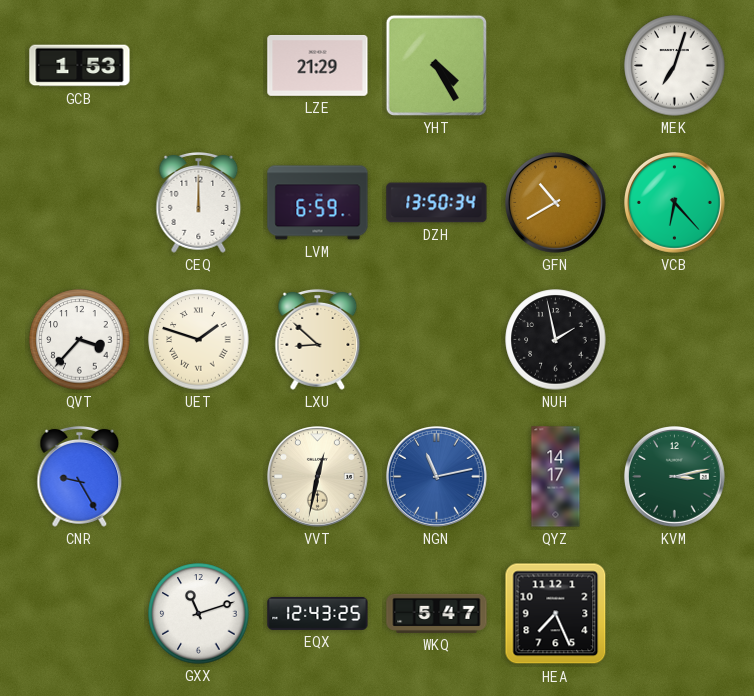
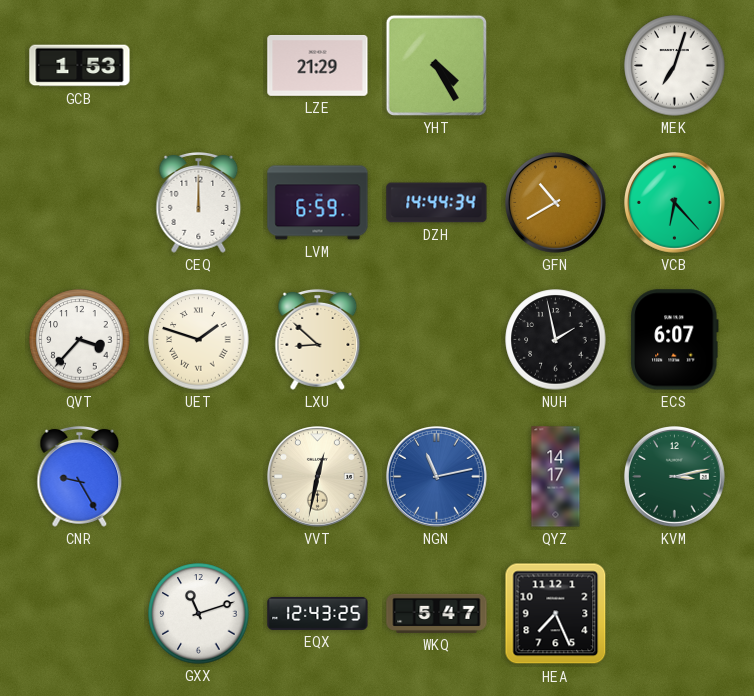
DZH: 13:50 -> 14:44 (437, 203)
ECS: none -> 6:07 (675, 340)
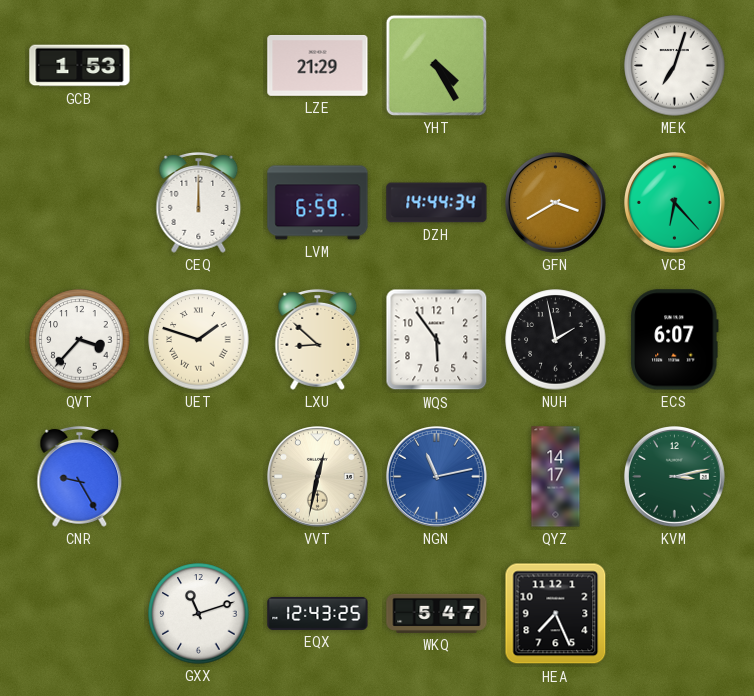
GFN: 10:40 -> 3:40 (556, 203)
WQS: none -> 5:54 (437, 340)
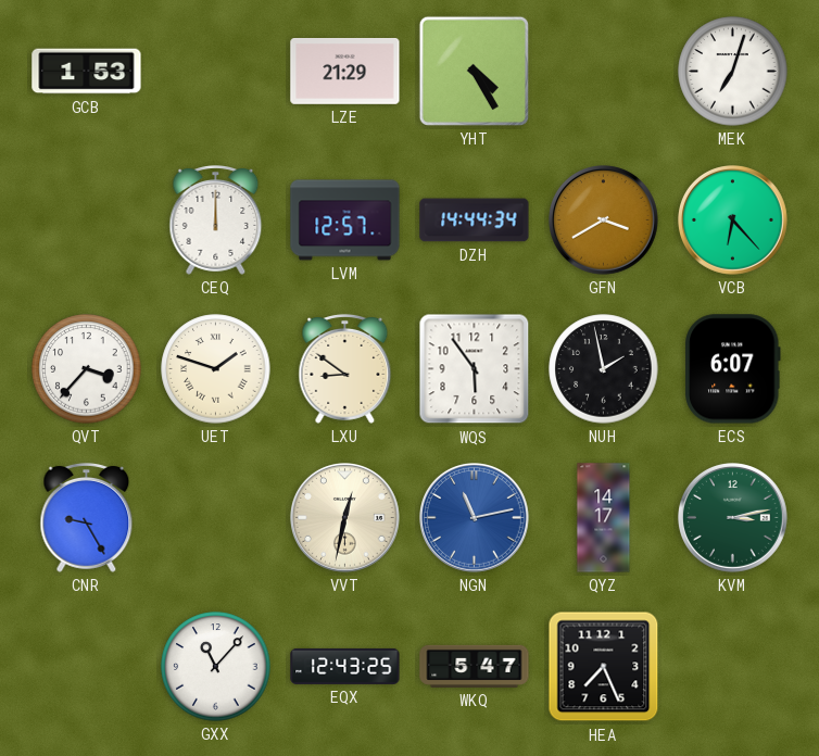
LVM: 6:59 -> 12:57 (345, 220)
LXU: 8:52 -> 8:51 (345, 368)
GXX: 11:12 -> 11:07 (216, 667)
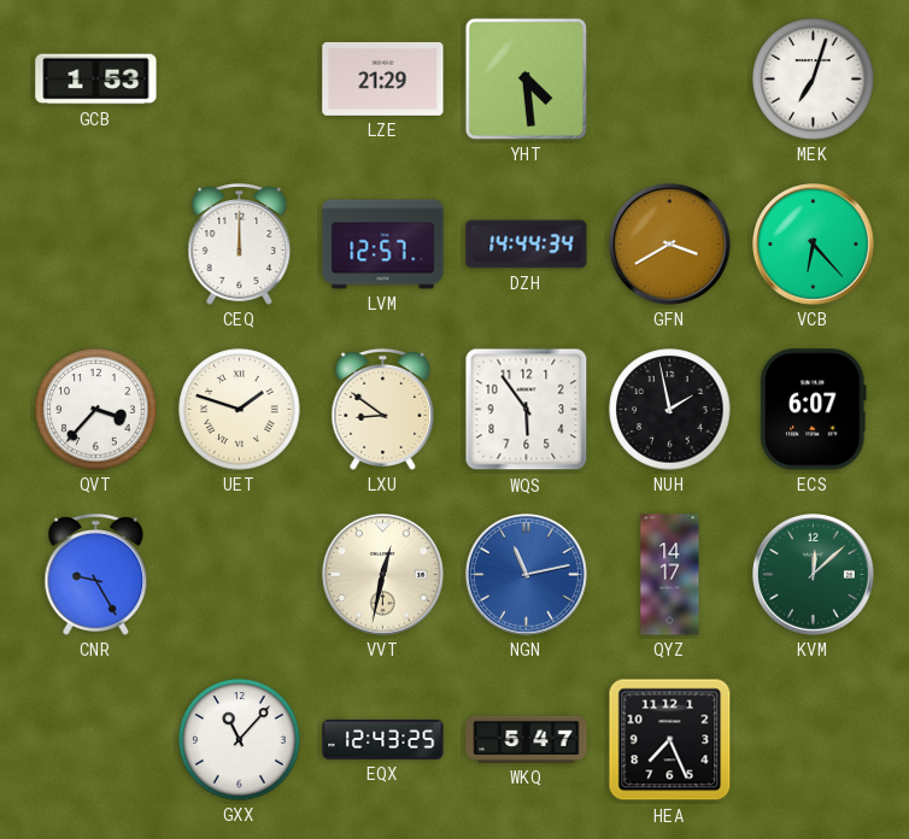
YHT: 4:25 -> 4:29 (526, 78)
KVM: 3:13 -> 12:08 (814, 575)
